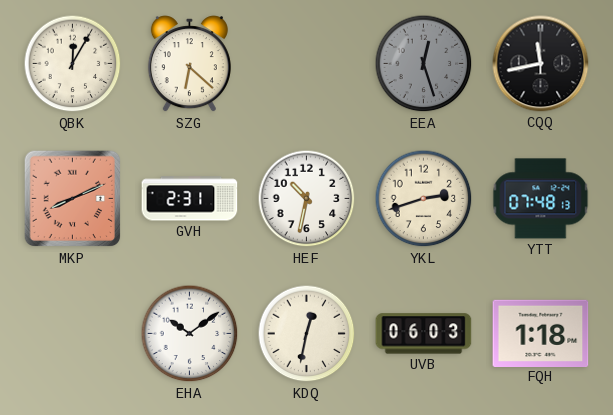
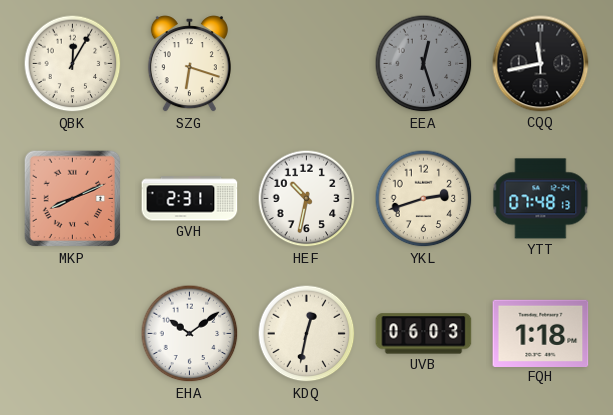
SZG: 6:22 -> 6:18 (189, 64)
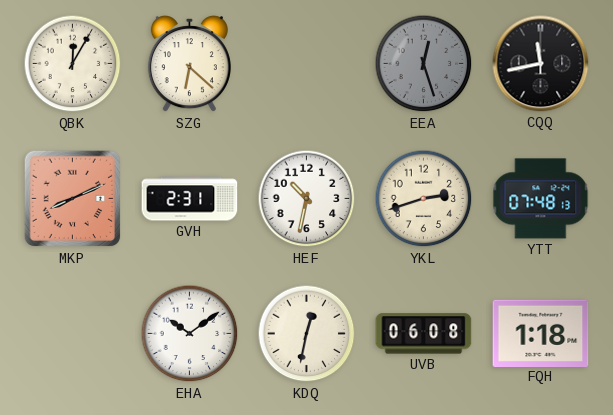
SZG: 6:18 -> 6:22 (189, 64)
UVB: 06:03 -> 06:08 (424, 334)
